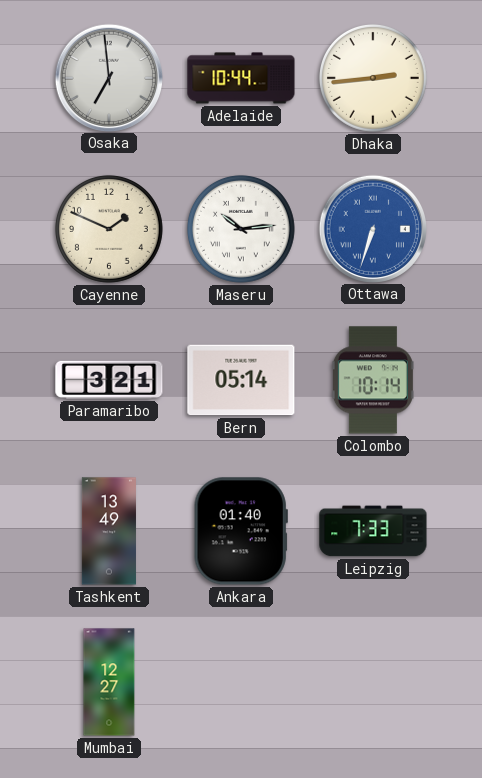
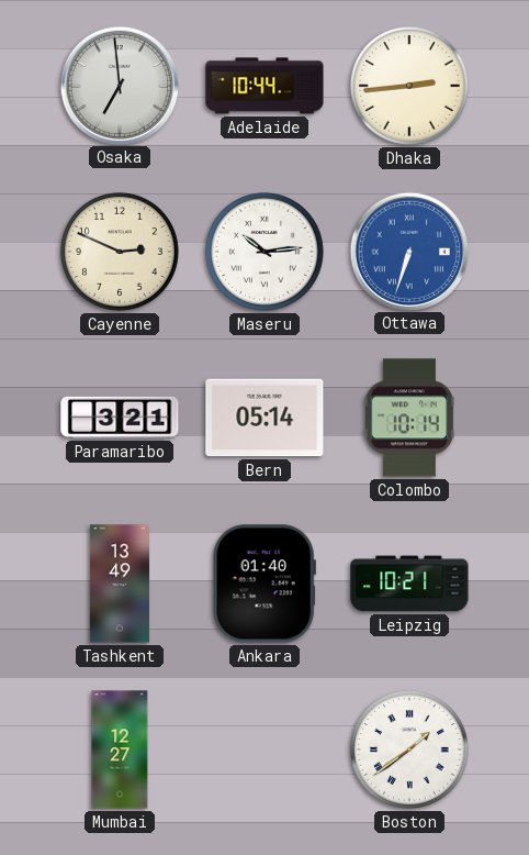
Cayenne: 1:49 -> 2:49 (120, 252)
Leipzig: 7:33 -> 10:21 (409, 584)
Boston: none -> 1:39 (409, 749)
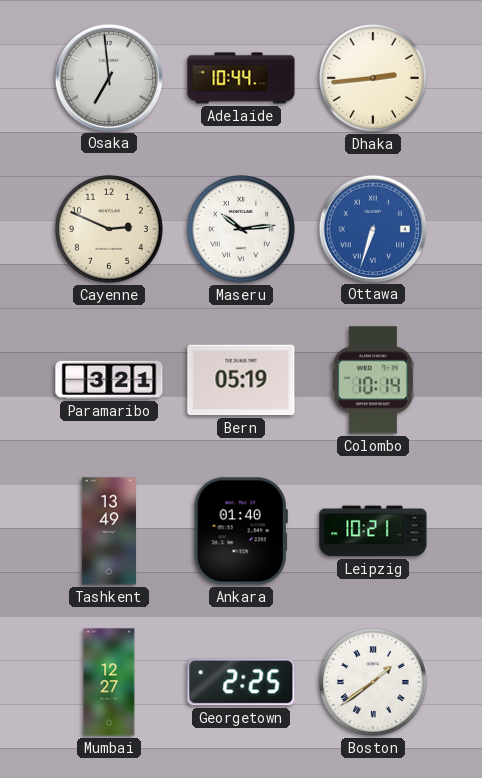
Bern: 05:14 -> 05:19 (241, 380)
Georgetown: none -> 2:25 (241, 682)
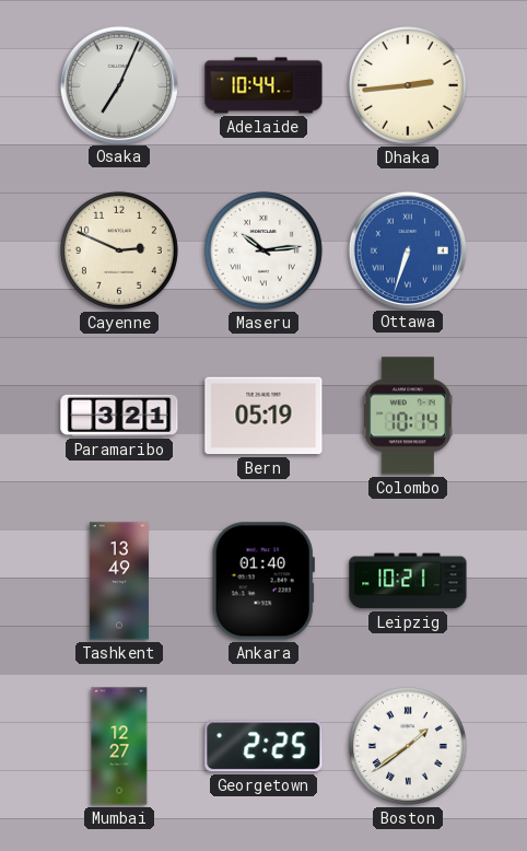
Osaka: 6:59 -> 7:04 (118, 84)
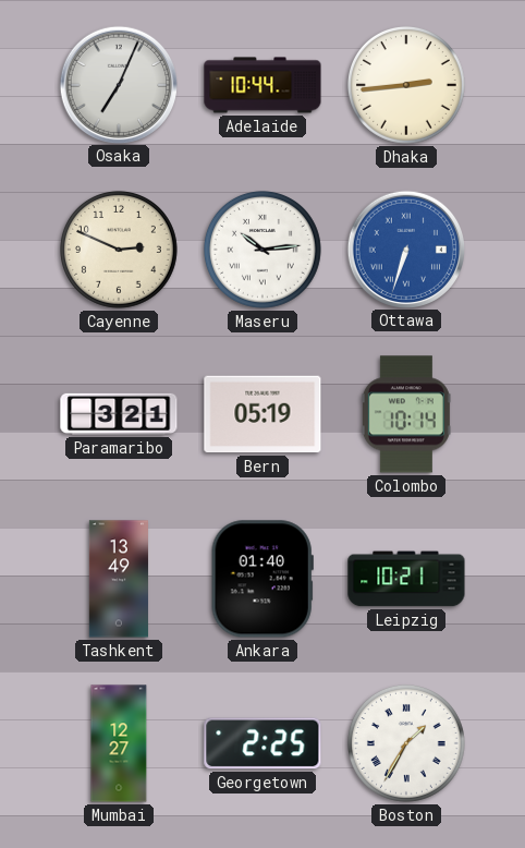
Boston: 1:39 -> 1:35 (406, 743)
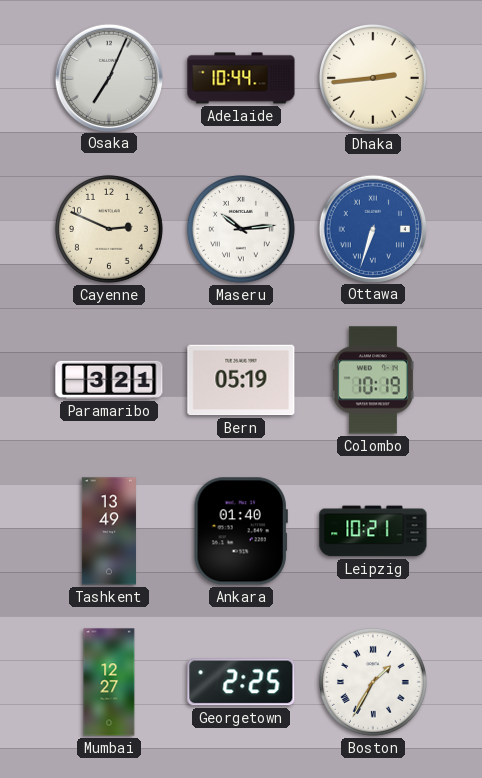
Colombo: 10:14 -> 10:19 (373, 380)
